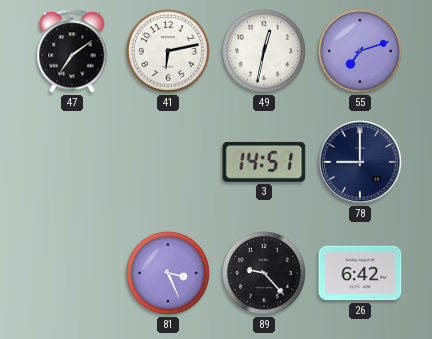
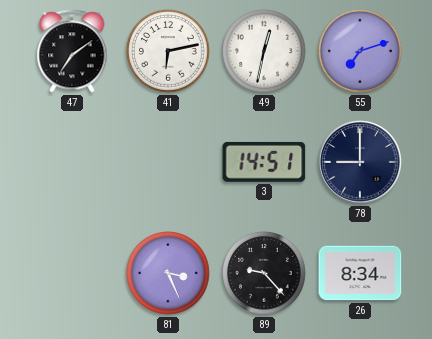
26: 6:42 -> 8:34 (360, 273)
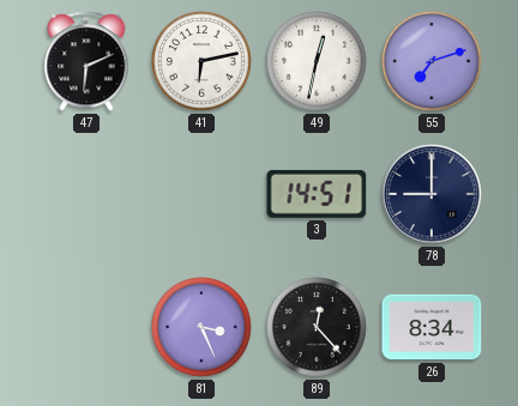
47: 7:09 -> 6:11 (86, 61)
89: 9:23 -> 12:23 (318, 328)
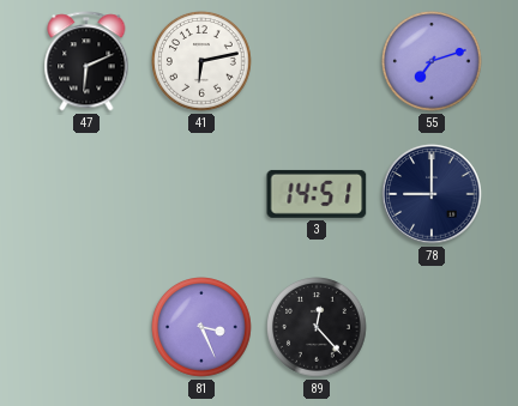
49: 12:32 -> none (318, 62)
26: 8:34 -> none (432, 327)
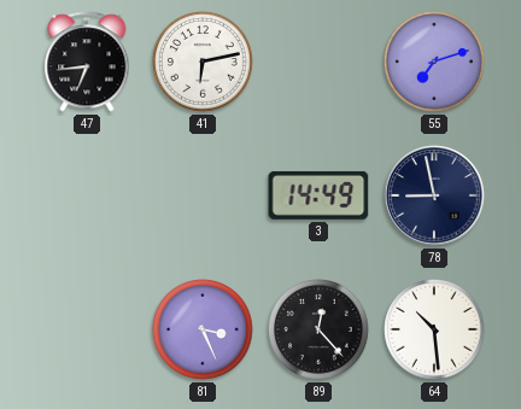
47: 6:11 -> 6:44 (87, 62)
3: 14:51 -> 14:49 (318, 195)
78: 9:00 -> 8:58 (434, 195)
64: none -> 10:29 (435, 331)
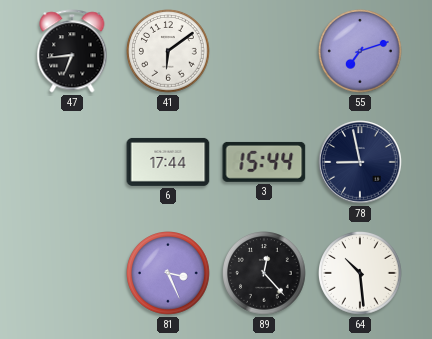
41: 6:13 -> 6:09 (169, 52)
6: none -> 17:44 (168, 162)
3: 14:49 -> 15:44 (264, 162)
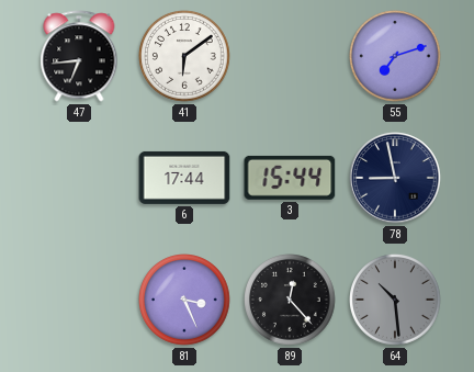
64 dial: white -> grey (396, 301)
